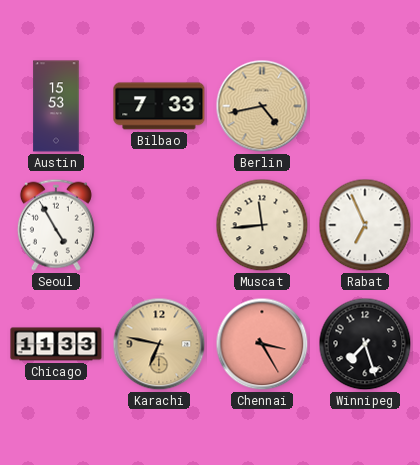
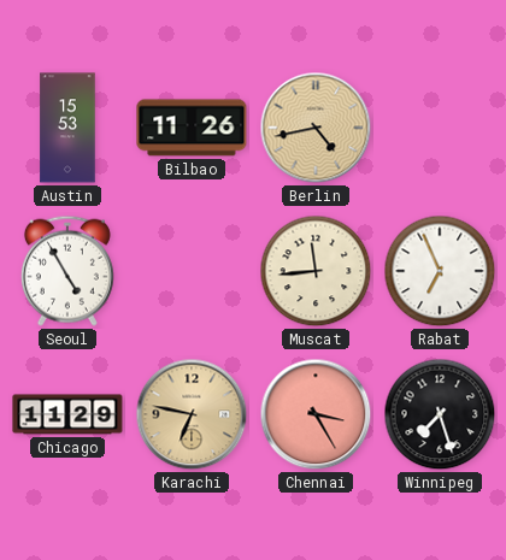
Bilbao: 7:33 -> 11:26 (192, 128)
Chicago: 11:33 -> 11:29 (67, 414)
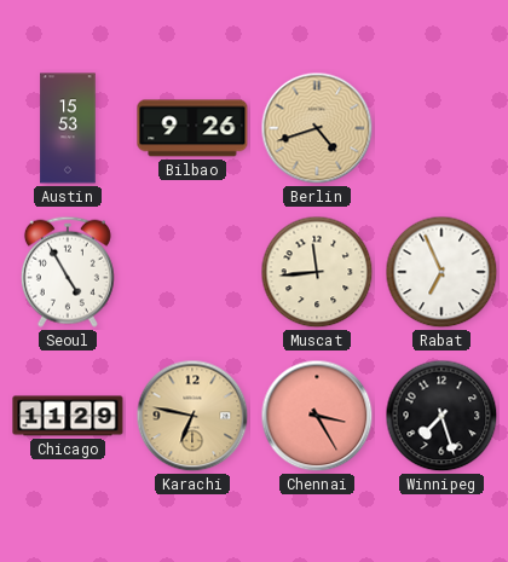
Bilbao: 11:26 -> 9:26 (192, 128)
Berlin: 4:43 -> 4:42 (317, 128)
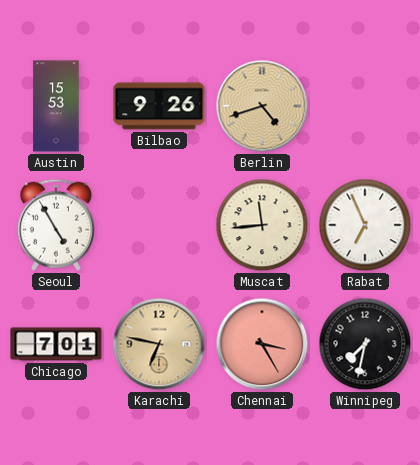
Chicago: 11:29 -> 7:01 (56, 344)
Winnipeg: 7:27 -> 7:32 (365, 344)
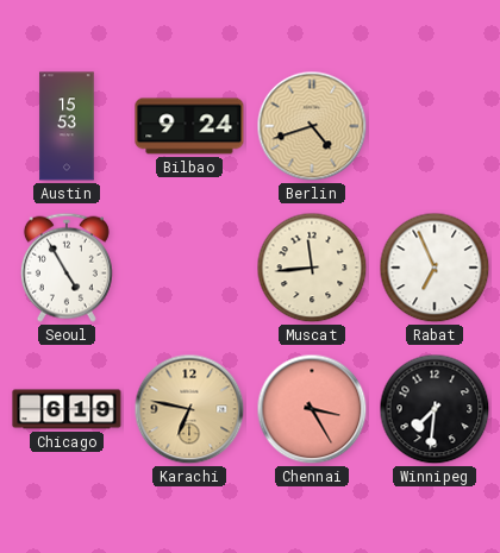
Bilbao: 9:26 -> 9:24 (189, 126)
Chicago: 7:01 -> 6:19 (67, 409)
Winnipeg: 7:32 -> 7:31 (435, 409)
